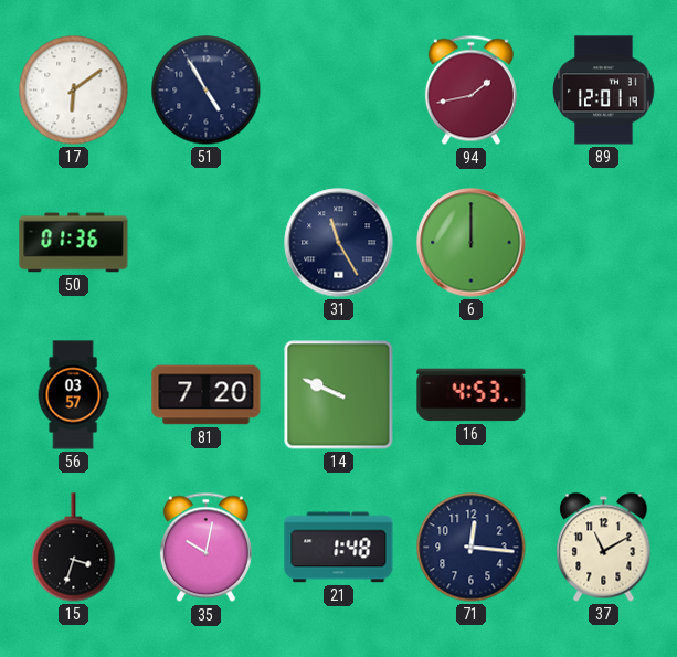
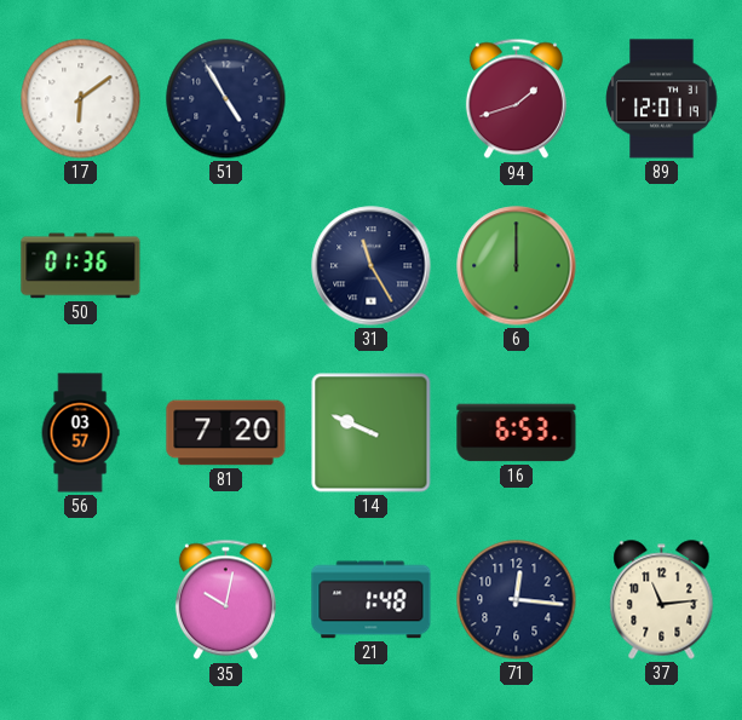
94: 1:43 -> 1:42 (516, 99)
16: 4:53 -> 6:53 (517, 433)
15: 3:33 -> none (74, 548)
37: 11:10 -> 11:14 (662, 600)
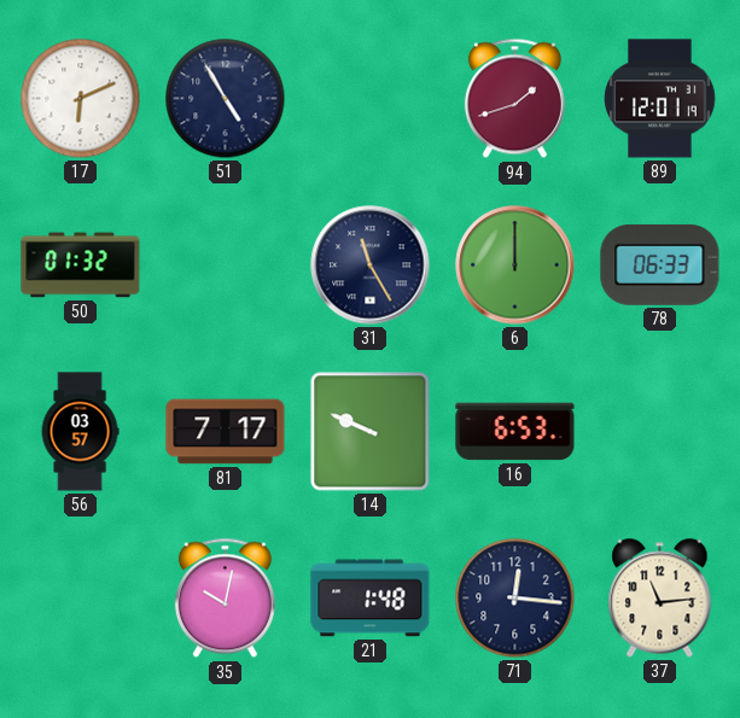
17: 6:09 -> 6:11 (81, 99)
50: 01:36 -> 01:32 (81, 265)
78: none -> 06:33 (660, 264)
81: 7:20 -> 7:17 (226, 432)
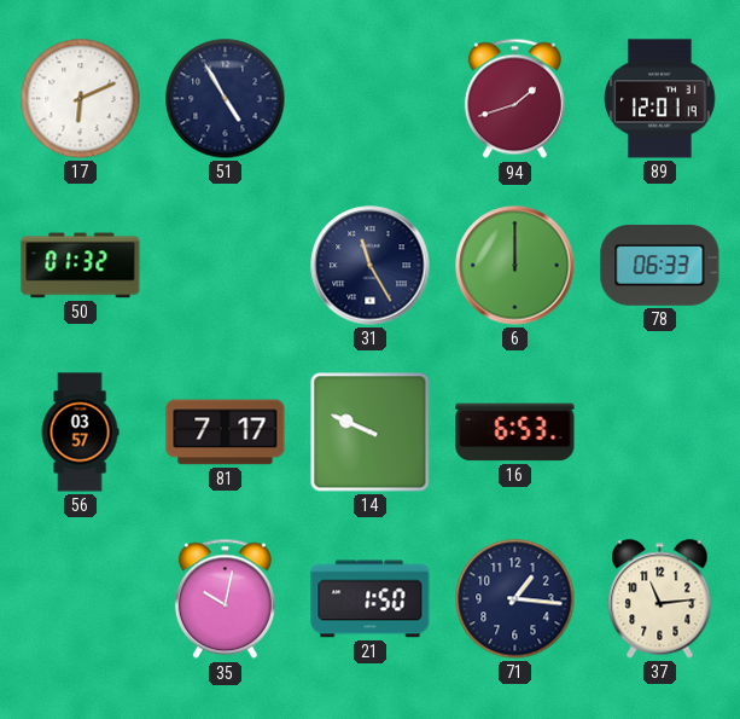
21: 1:48 -> 1:50 (371, 599)
71: 12:16 -> 1:16 (515, 599)
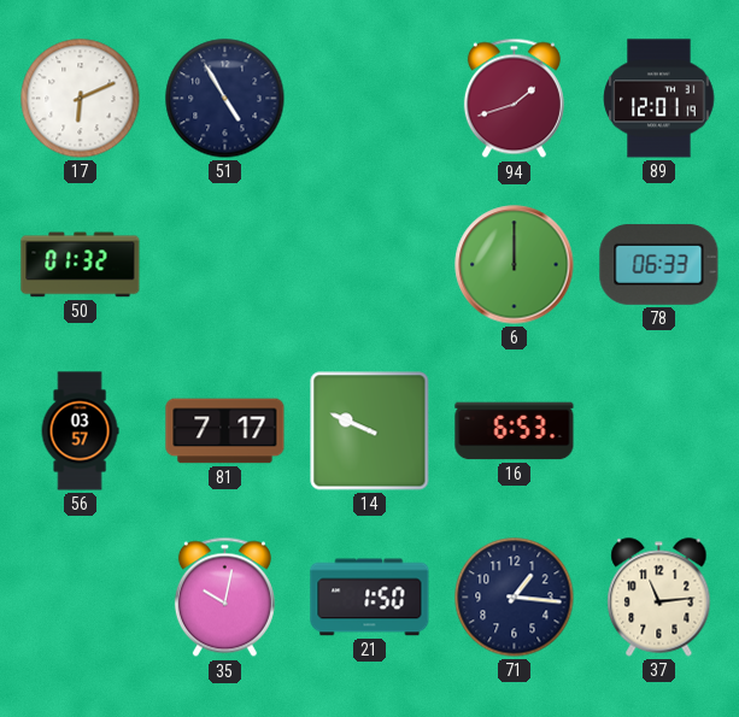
31: 11:25 -> none (371, 266)
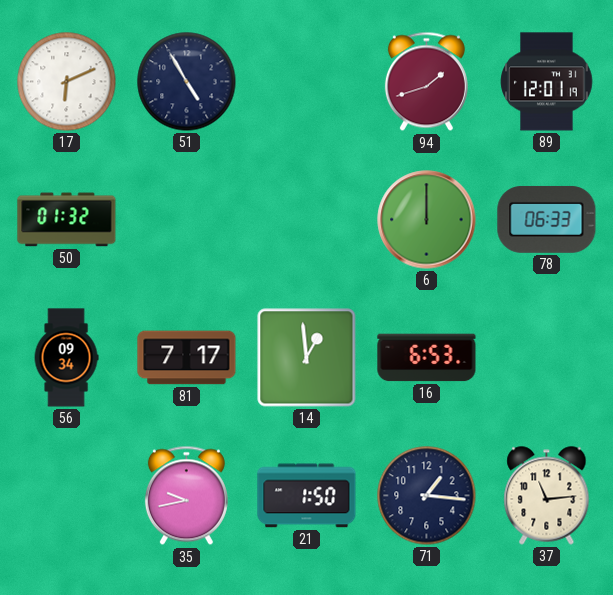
56: 03:57 -> 09:34 (66, 358)
14: 9:49 -> 12:59 (307, 358)
35: 10:02 -> 9:43 (186, 496)
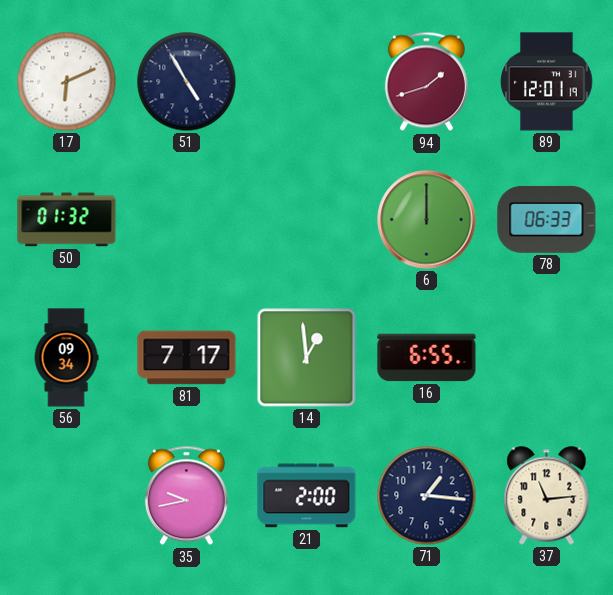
16: 6:53 -> 6:55 (427, 358)
21: 1:50 -> 2:00 (307, 496)
